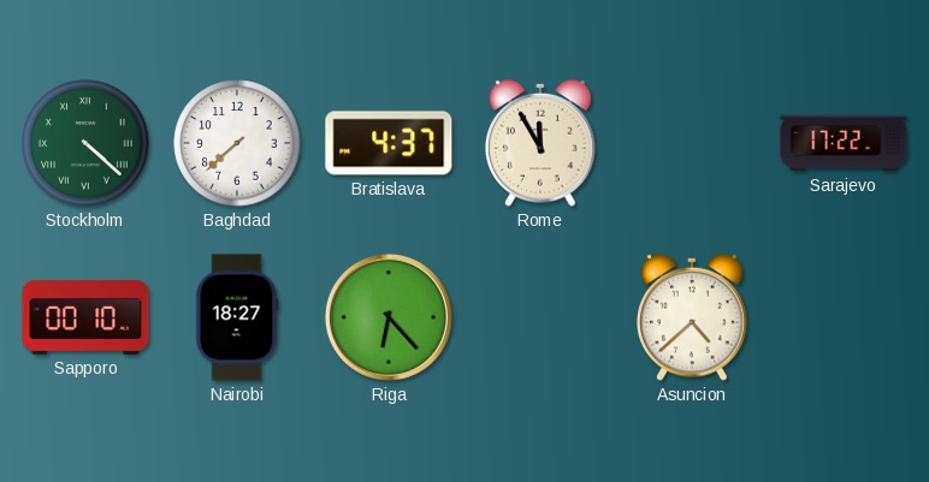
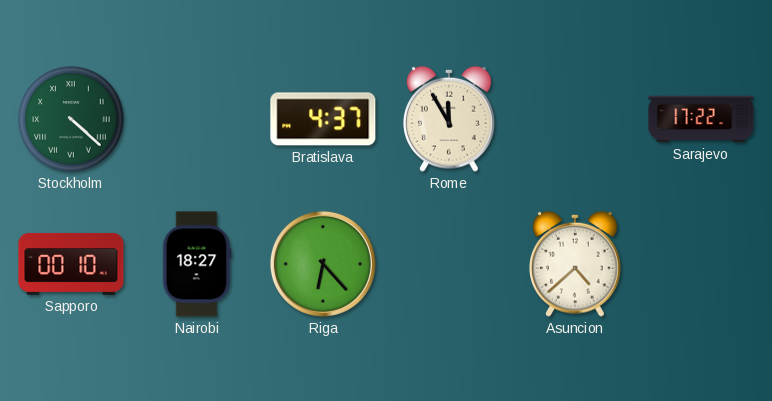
Baghdad: 7:38 -> none (237, 143)
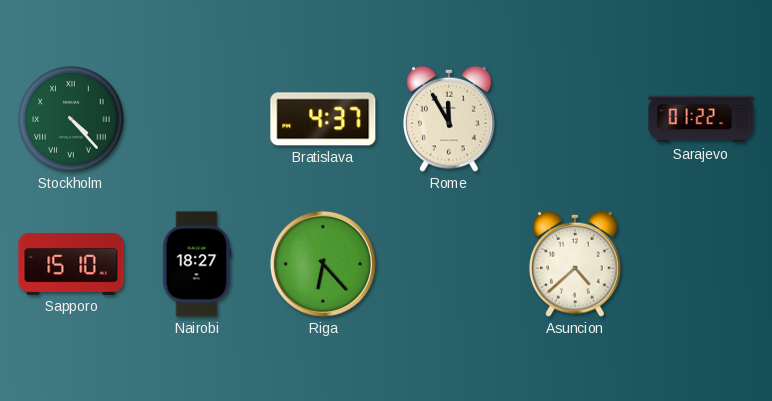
Stockholm: 4:22 -> 4:23 (71, 119)
Sarajevo: 17:22 -> 01:22 (701, 119)
Sapporo: 00:10 -> 15:10 (71, 264)
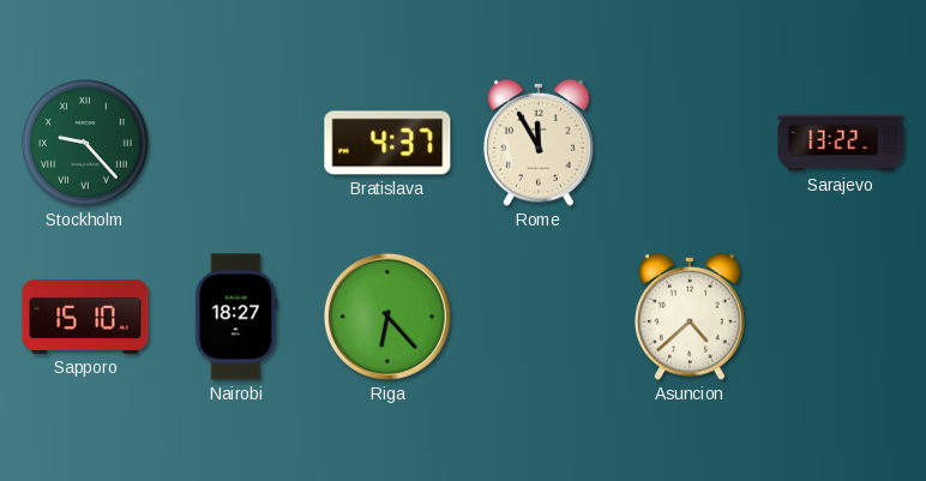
Stockholm: 4:23 -> 9:23 (85, 143)
Sarajevo: 01:22 -> 13:22 (841, 143)
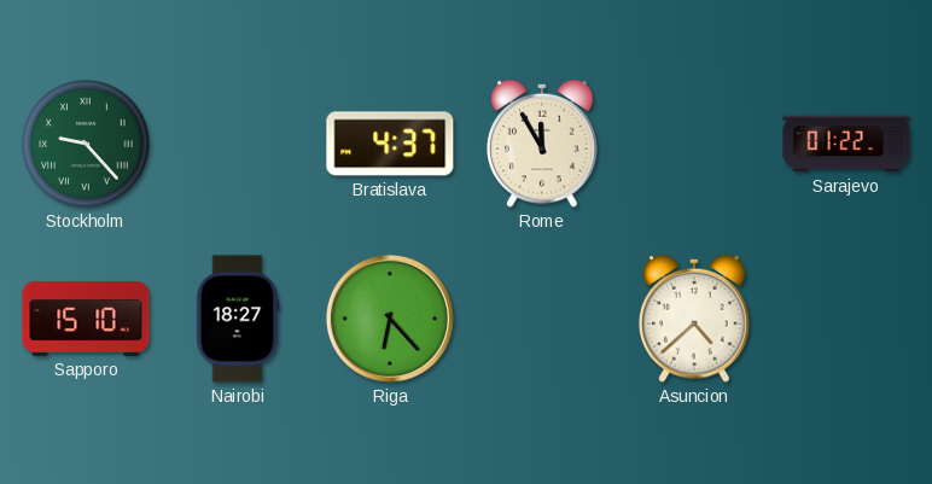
Sarajevo: 13:22 -> 01:22 (846, 144)
